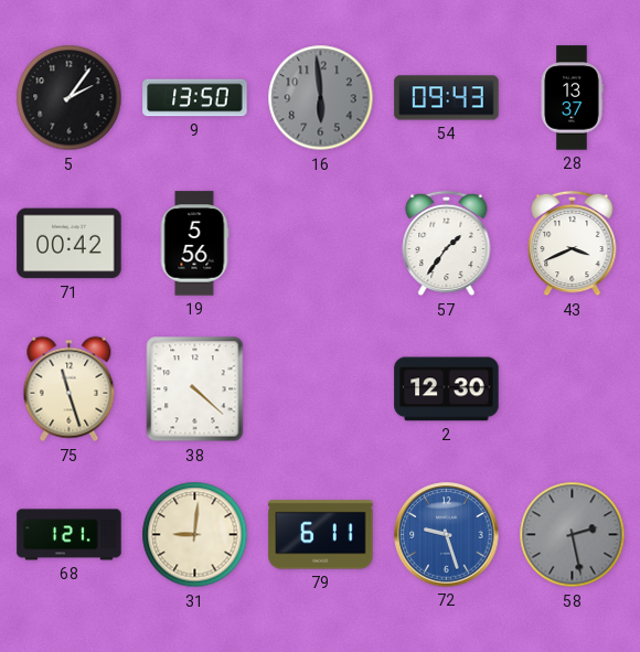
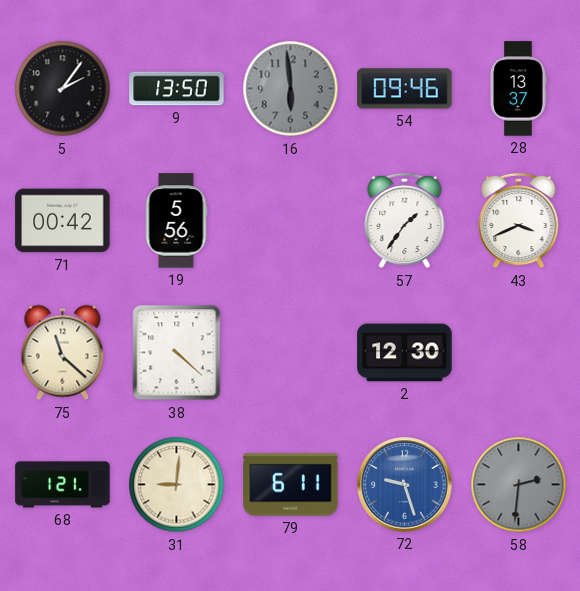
54: 09:43 -> 09:46 (405, 89)
75: 11:27 -> 11:22 (63, 353)
58: 2:28 -> 2:31 (519, 485)
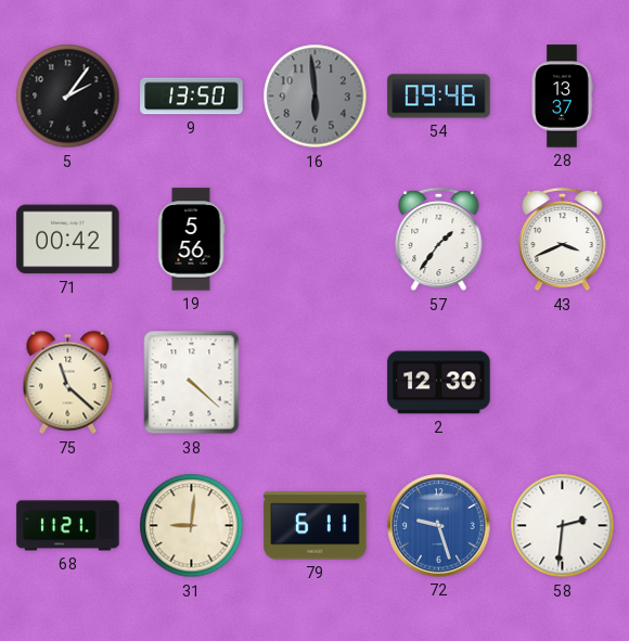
68: 1:21 -> 11:21 (68, 526)
58 dial: grey -> white (563, 526)
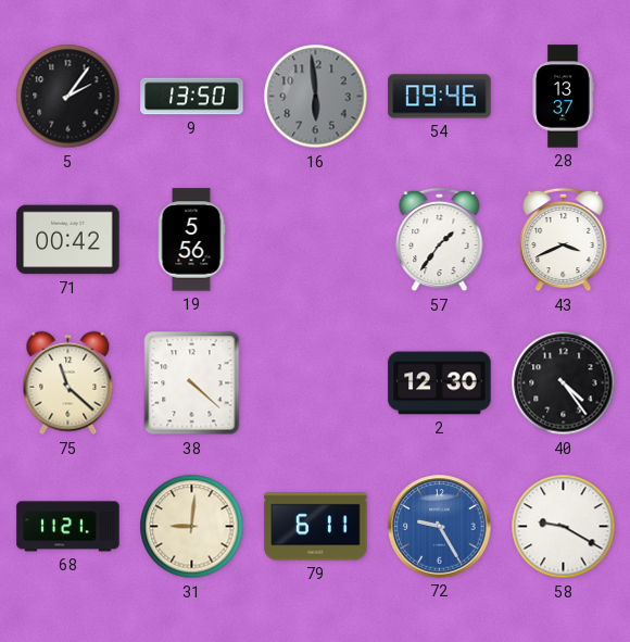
40: none -> 4:24 (564, 383)
72: 9:27 -> 9:25 (440, 527)
58: 2:31 -> 9:20 (564, 527)
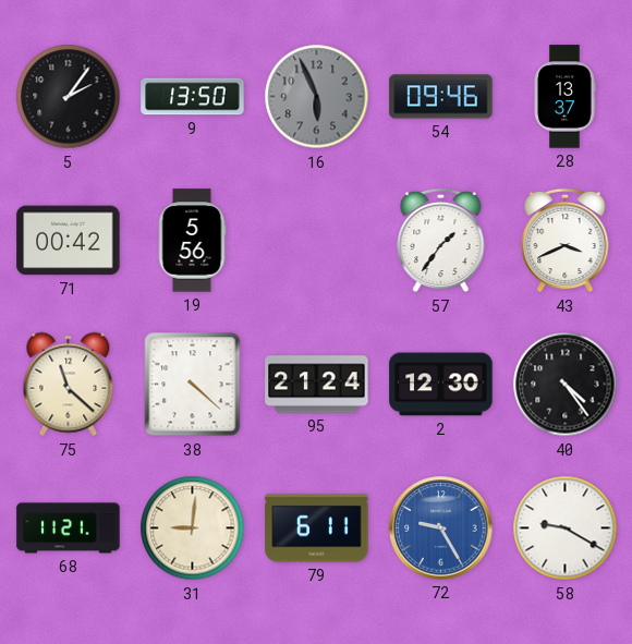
16: 5:59 -> 5:56 (317, 97)
95: none -> 21:24 (317, 385)
